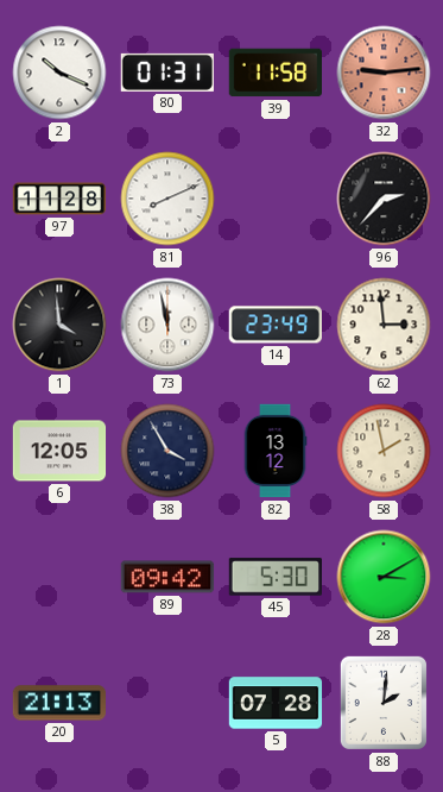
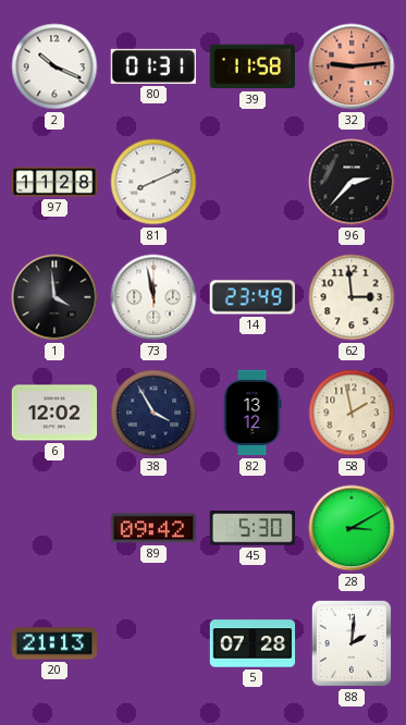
6: 12:05 -> 12:02 (54, 413)
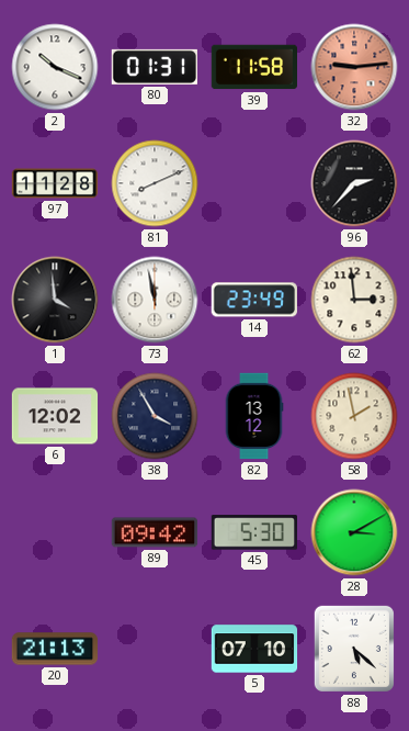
5: 07:28 -> 07:10 (254, 649)
88: 2:01 -> 5:22 (354, 649)
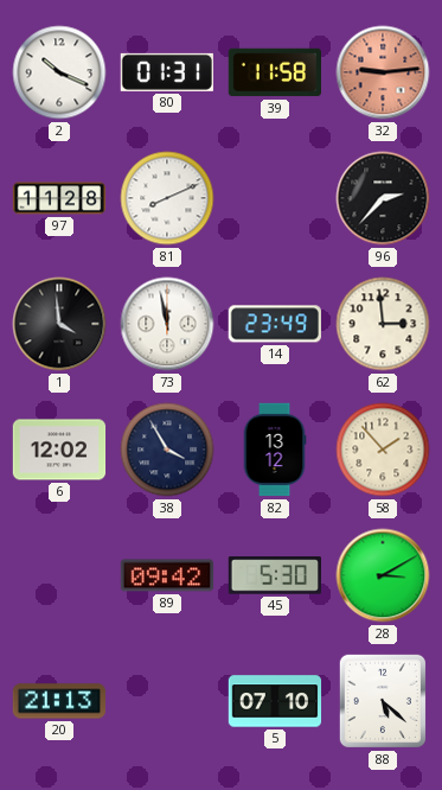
58: 1:58 -> 1:53 (383, 450)
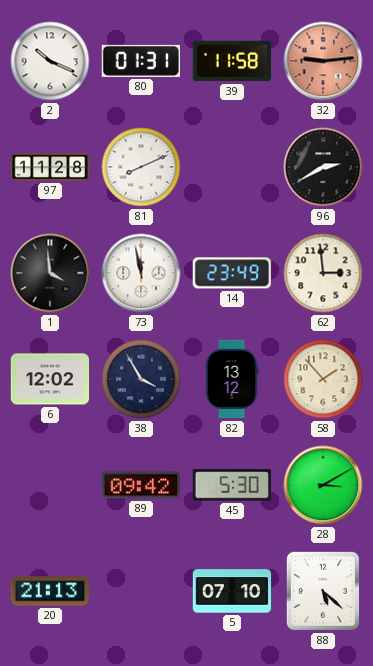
96: 2:37 -> 2:40 (323, 167)
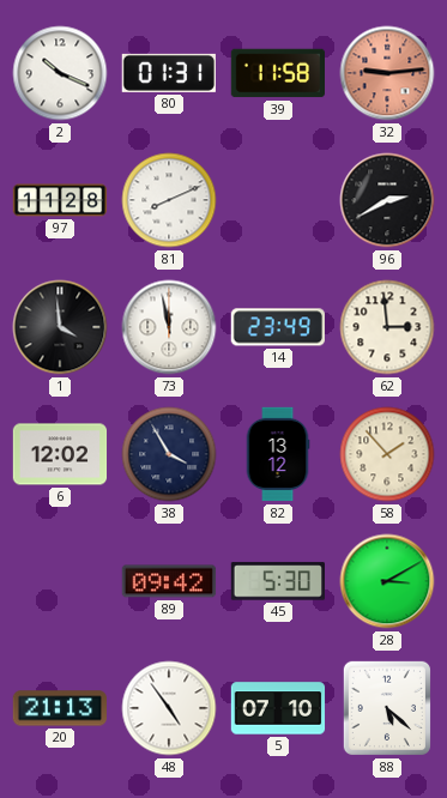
48: none -> 4:54 (169, 708)
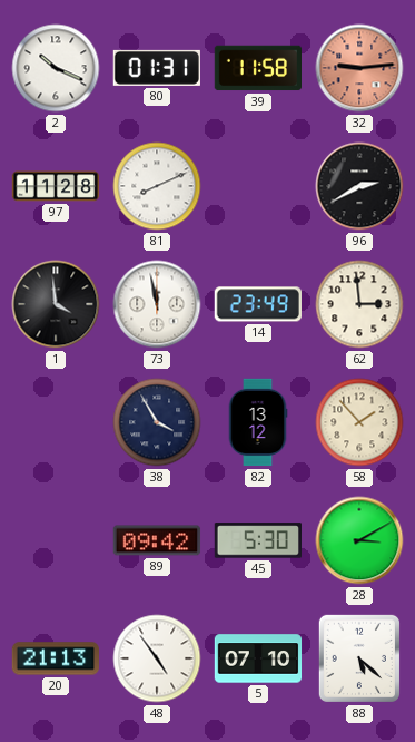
6: 12:02 -> none (60, 454)
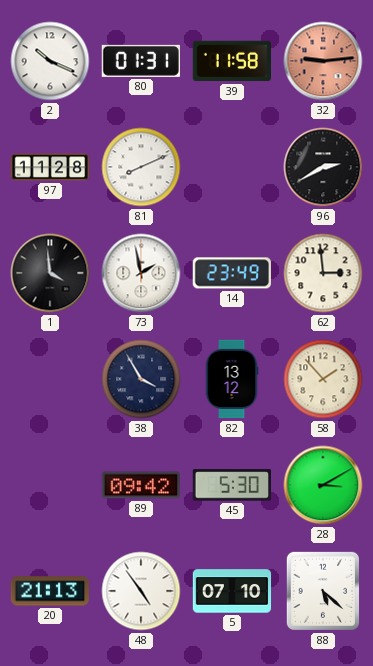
73: 11:58 -> 1:58 (141, 273)
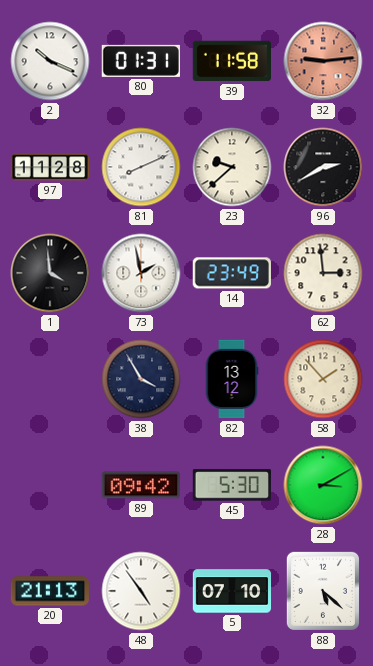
23: none -> 9:38 (232, 167)
